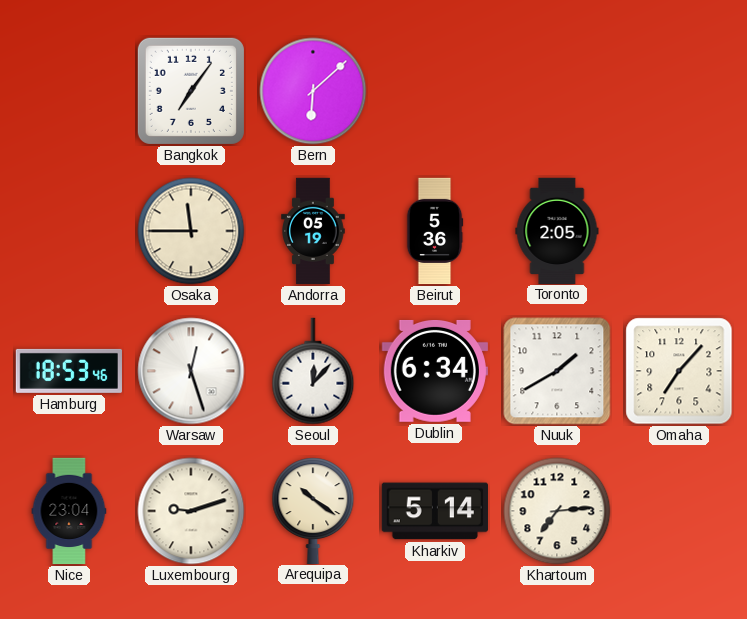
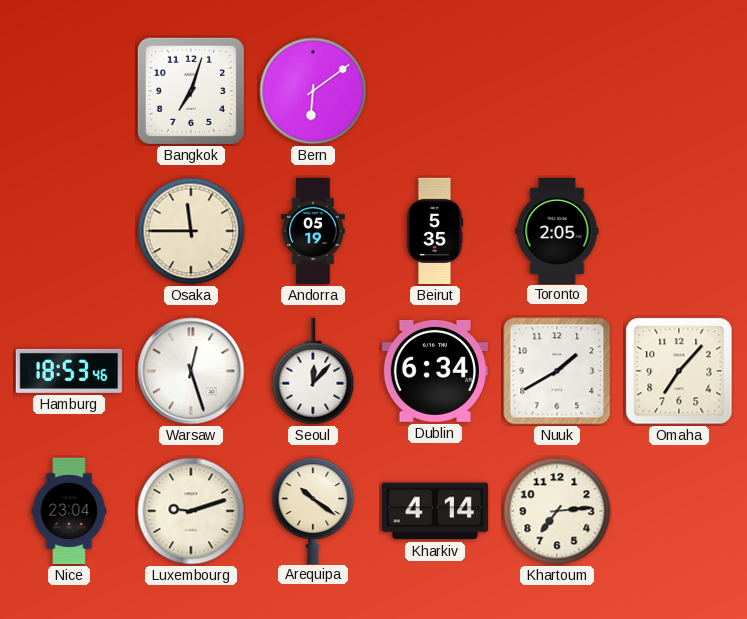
Bangkok: 7:06 -> 7:03 (191, 91)
Bern: 6:08 -> 6:09 (313, 91)
Beirut: 5:36 -> 5:35 (435, 231)
Kharkiv: 5:14 -> 4:14 (435, 511)
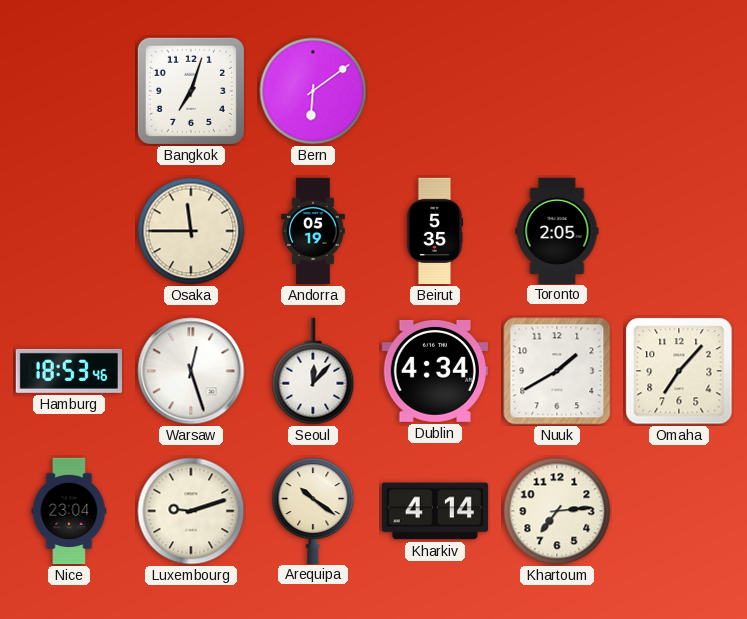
Dublin: 6:34 -> 4:34 (435, 371)
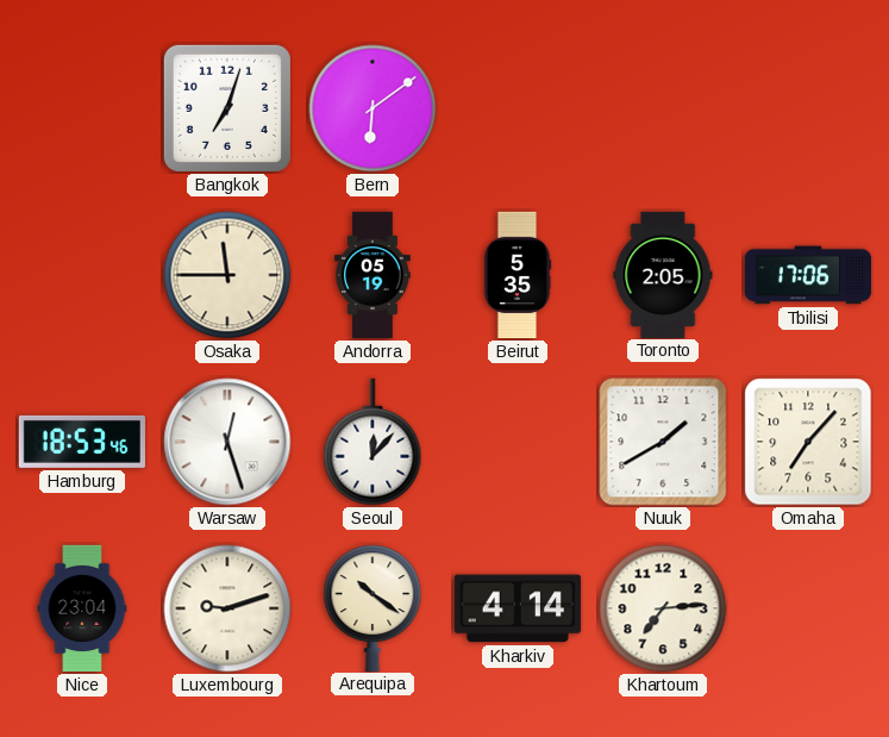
Tbilisi: none -> 17:06 (807, 275)
Dublin: 4:34 -> none (435, 371)
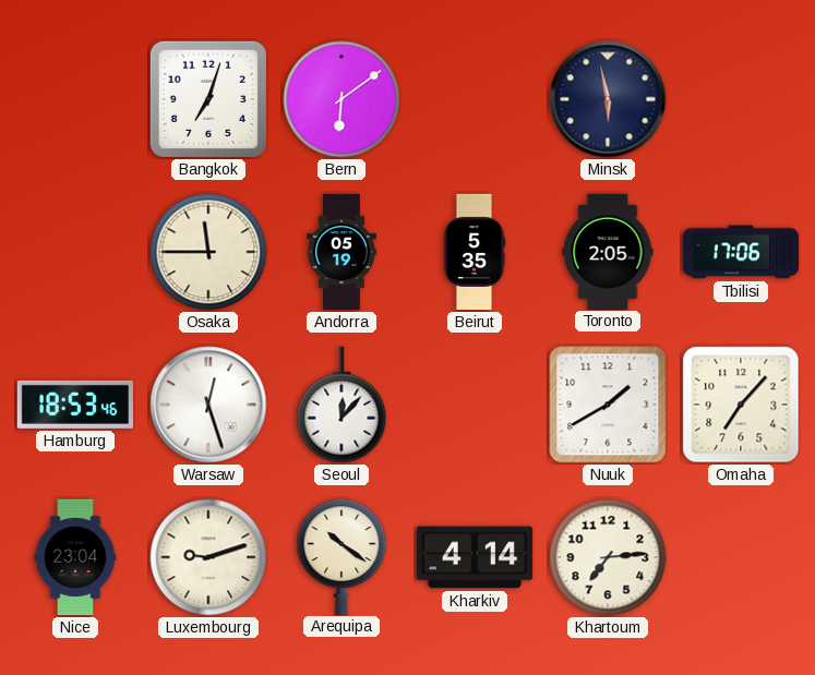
Minsk: none -> 5:58 (608, 99)
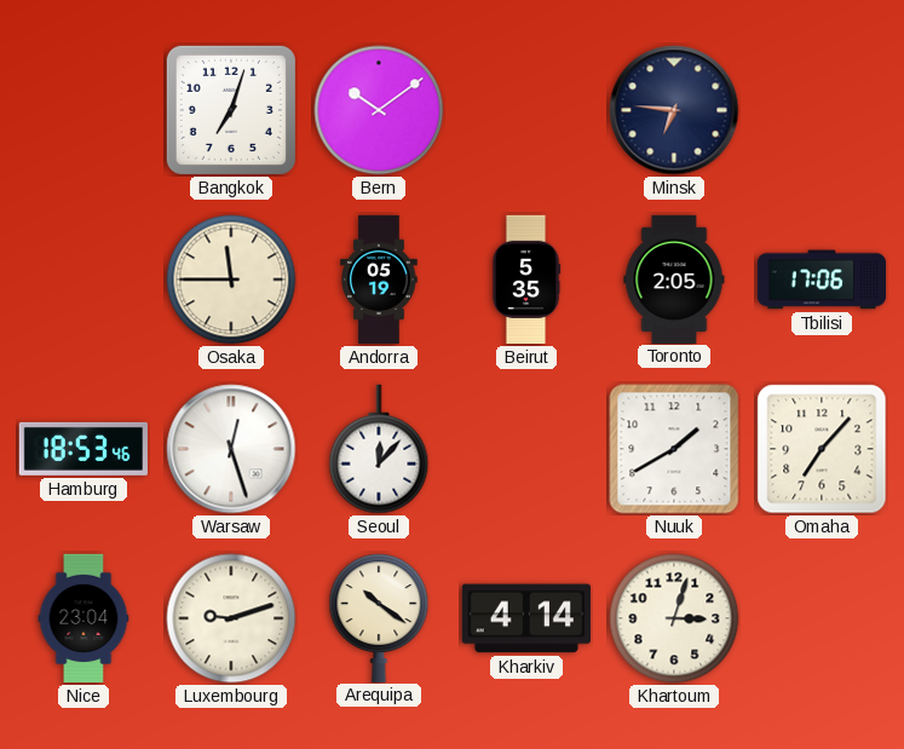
Bern: 6:09 -> 10:09 (379, 110)
Minsk: 5:58 -> 6:46 (674, 110)
Khartoum: 7:14 -> 3:03 (674, 618)
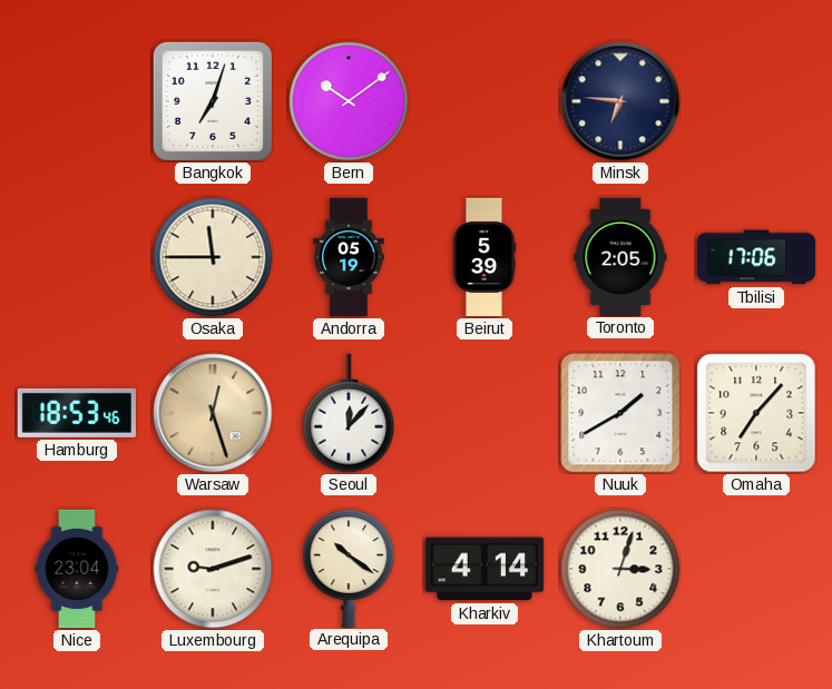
Beirut: 5:35 -> 5:39 (484, 257)
Warsaw dial: white -> champagne (213, 413)
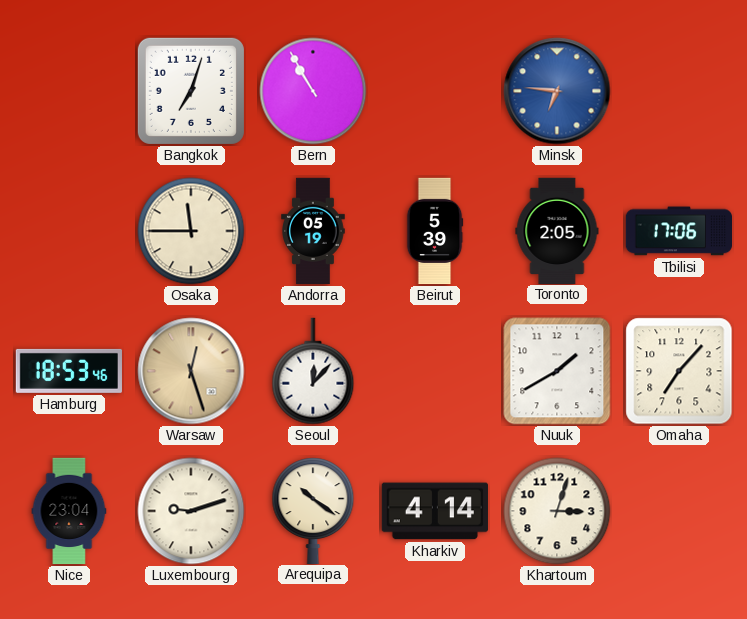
Bern: 10:09 -> 10:55 (313, 91)
Minsk dial: navy -> blue (557, 91)
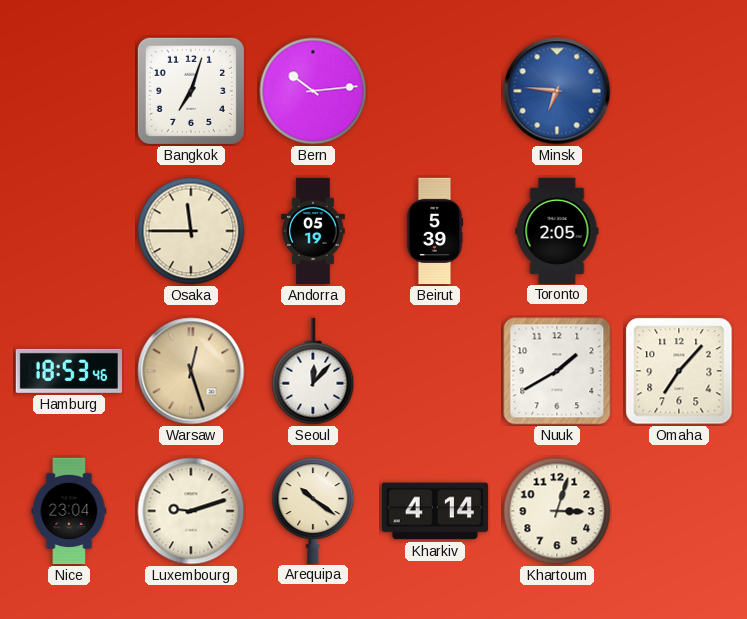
Bern: 10:55 -> 10:14 (313, 91)
Tbilisi: 17:06 -> none (678, 231)
